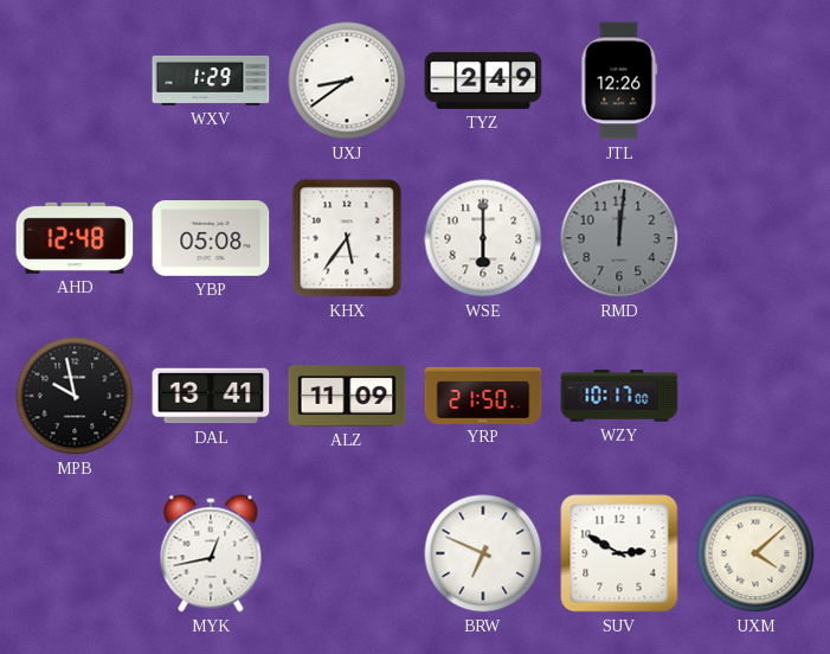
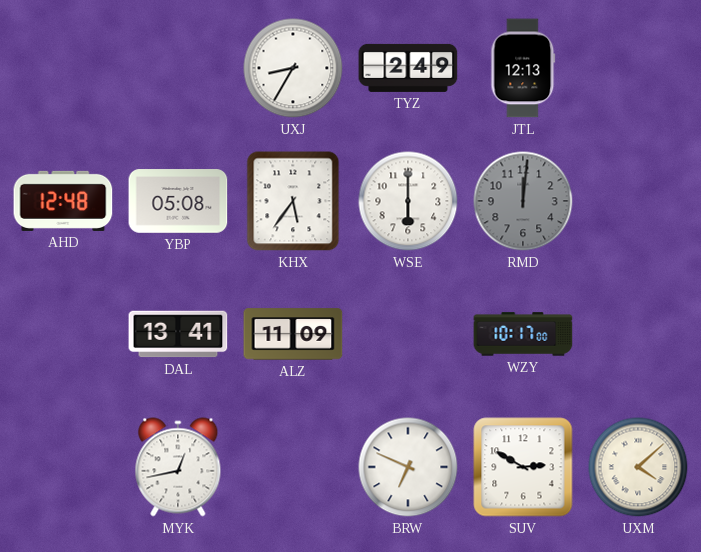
WXV: 1:29 -> none (211, 81)
UXJ: 8:39 -> 8:35 (293, 68)
JTL: 12:26 -> 12:13 (523, 68)
MPB: 9:58 -> none (75, 396)
YRP: 21:50 -> none (483, 395)
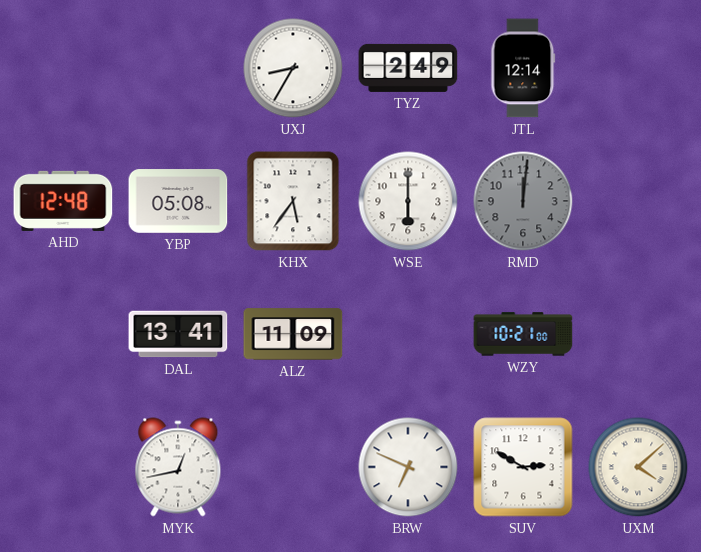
JTL: 12:13 -> 12:14 (523, 68)
WZY: 10:17 -> 10:21 (523, 334)
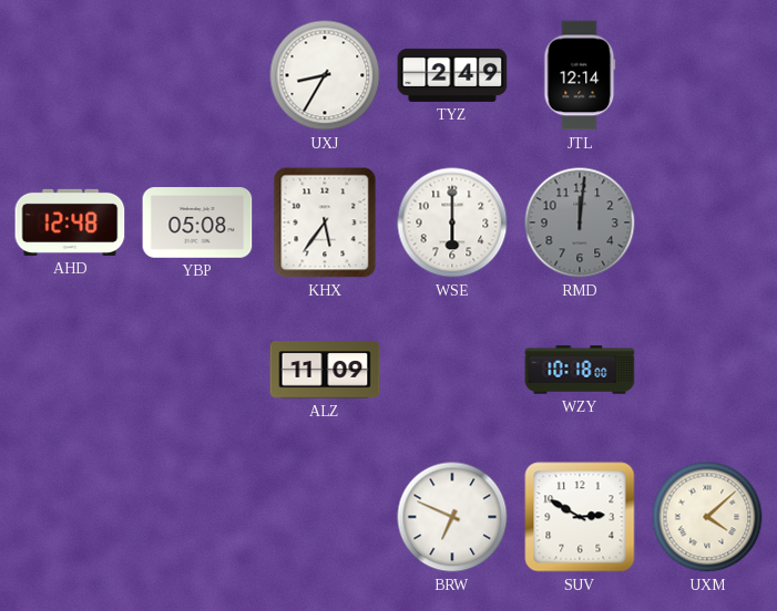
DAL: 13:41 -> none (178, 334)
WZY: 10:21 -> 10:18 (580, 370)
MYK: 12:43 -> none (178, 467)
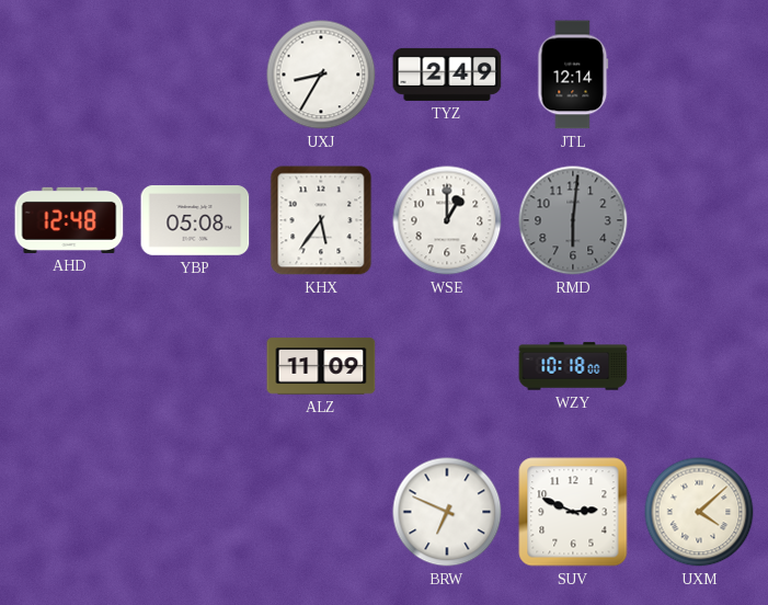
WSE: 6:00 -> 1:00 (447, 220)
RMD: 12:01 -> 6:01 (573, 220)
SUV: 2:50 -> 2:49 (573, 512)
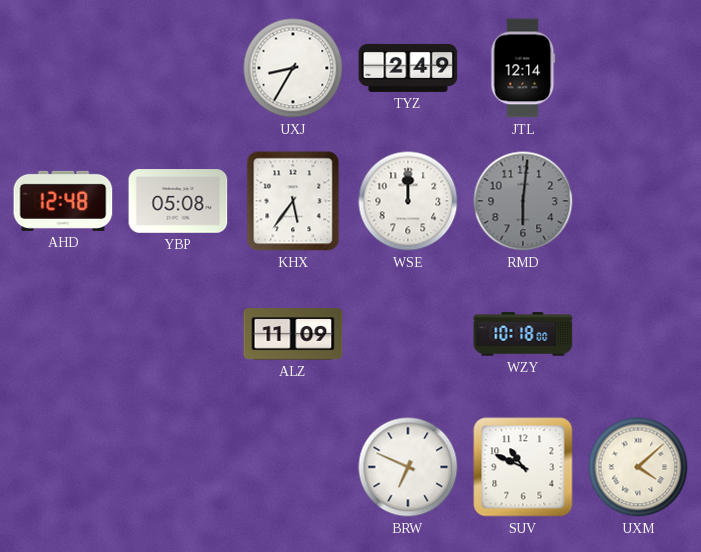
WSE: 1:00 -> 12:00 (408, 201)
SUV: 2:49 -> 10:49 (523, 467)
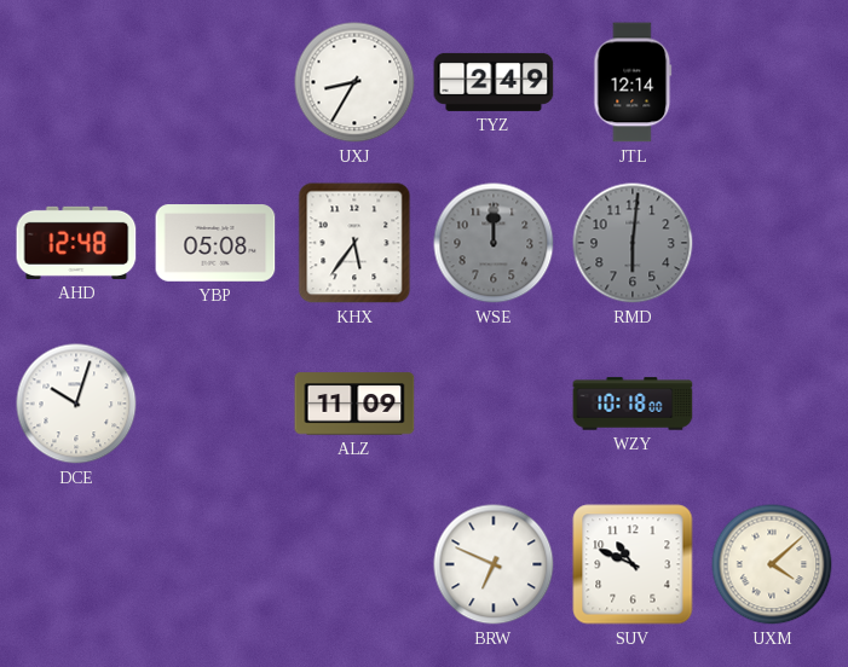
WSE dial: white -> grey (494, 243)
DCE: none -> 10:03 (76, 404)
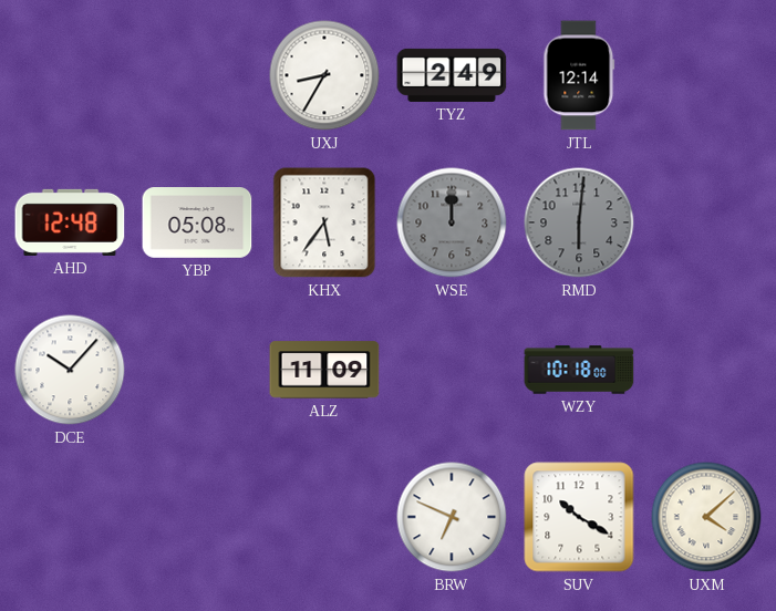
DCE: 10:03 -> 10:07 (70, 370)
SUV: 10:49 -> 10:20 (579, 517)
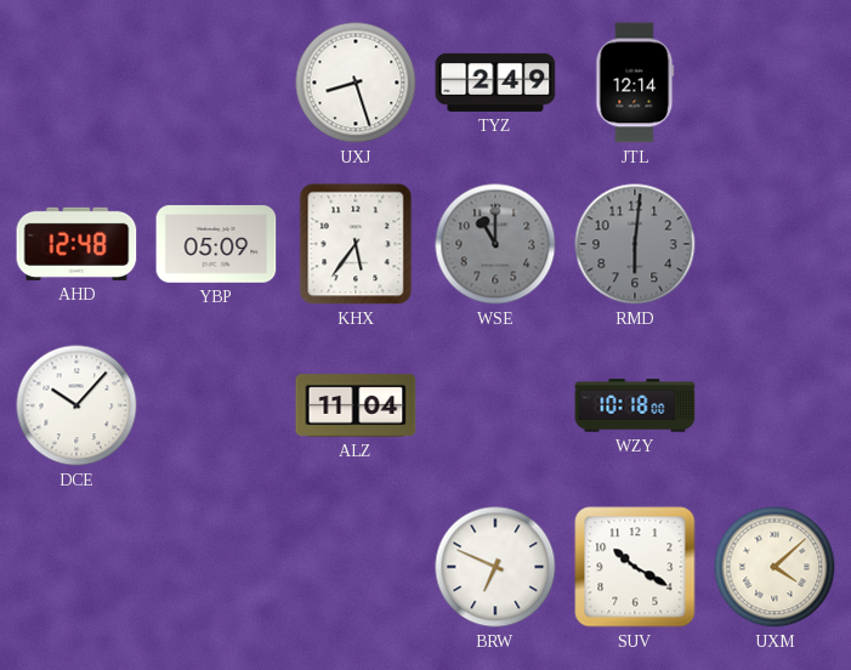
UXJ: 8:35 -> 8:27 (356, 83)
YBP: 05:08 -> 05:09 (216, 244)
WSE: 12:00 -> 11:00 (495, 244)
ALZ: 11:09 -> 11:04 (356, 405)
